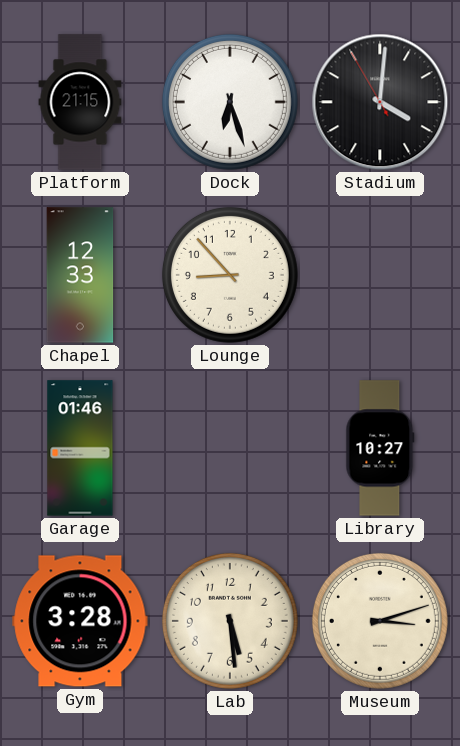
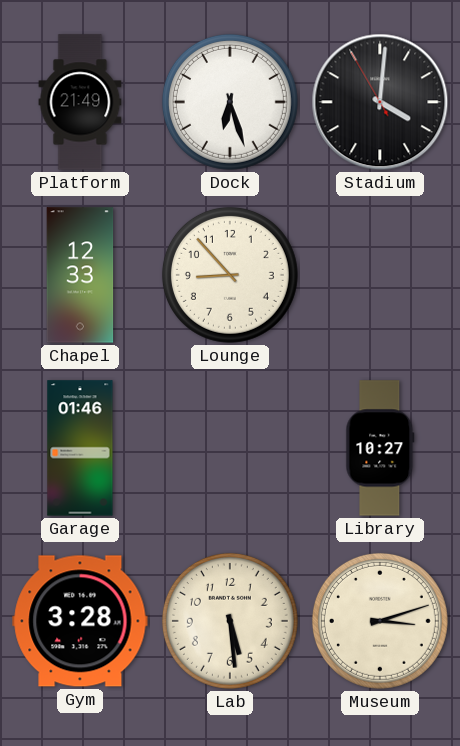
Platform: 21:15 -> 21:49 (80, 102)
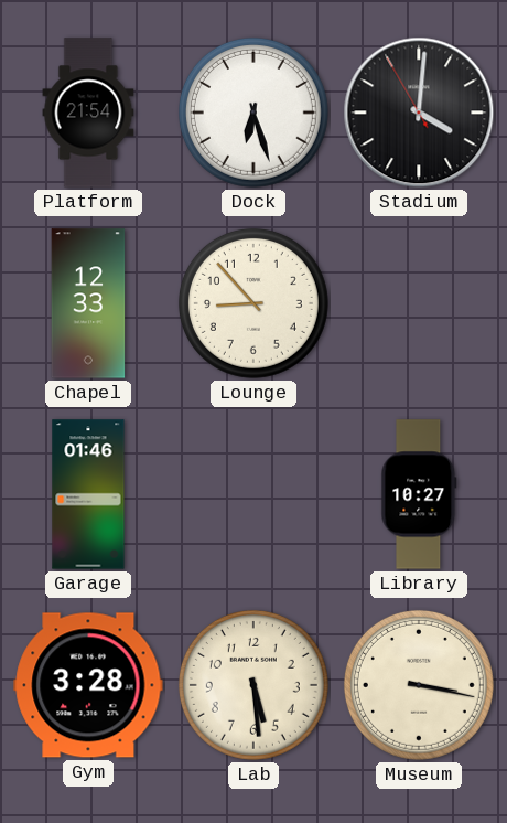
Platform: 21:49 -> 21:54 (88, 113)
Museum: 3:12 -> 3:17 (419, 685)
